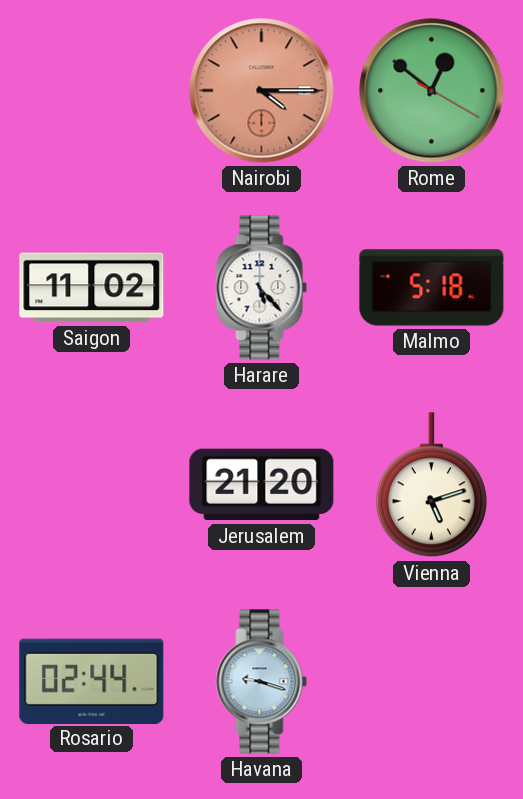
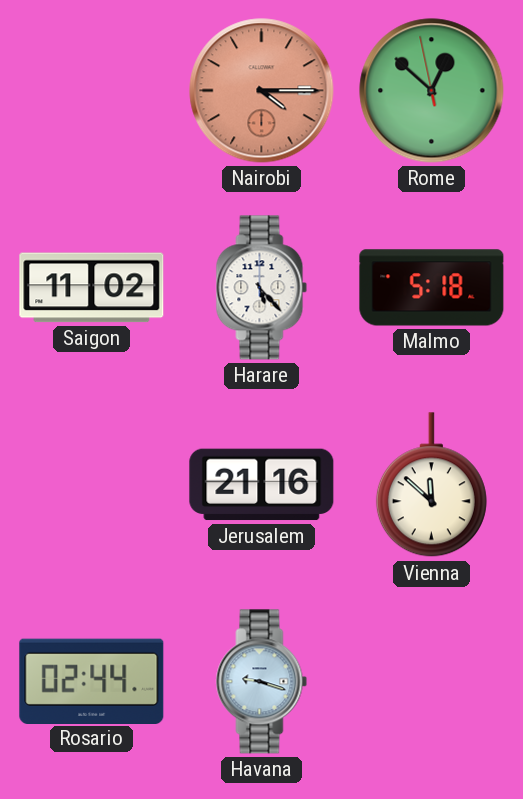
Rome: 12:51:20 -> 12:51:58 (432, 91)
Jerusalem: 21:20 -> 21:16 (262, 485)
Vienna: 5:12 -> 11:52 (431, 485)
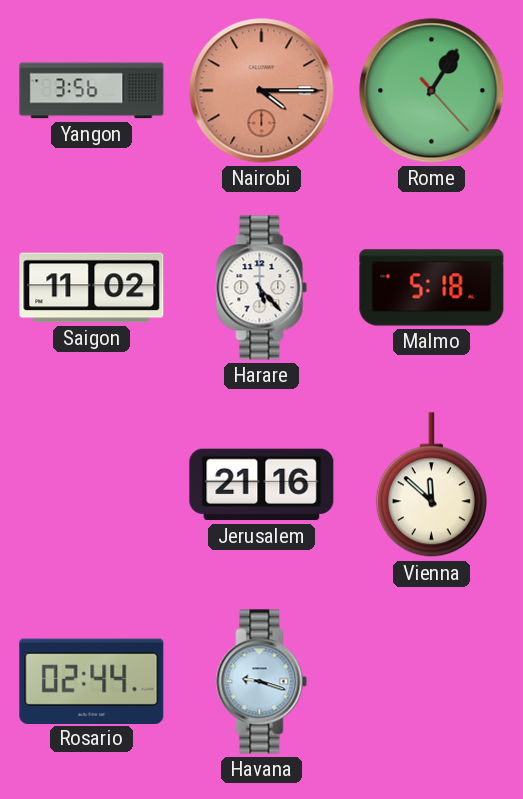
Yangon: none -> 3:56 (92, 91)
Rome: 12:51 -> 1:05 (432, 91)
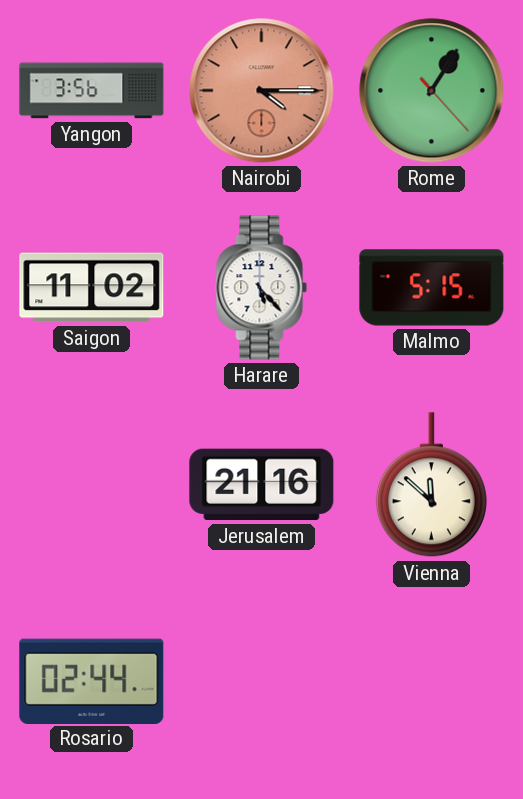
Malmo: 5:18 -> 5:15 (432, 288)
Havana: 9:18 -> none (262, 682)
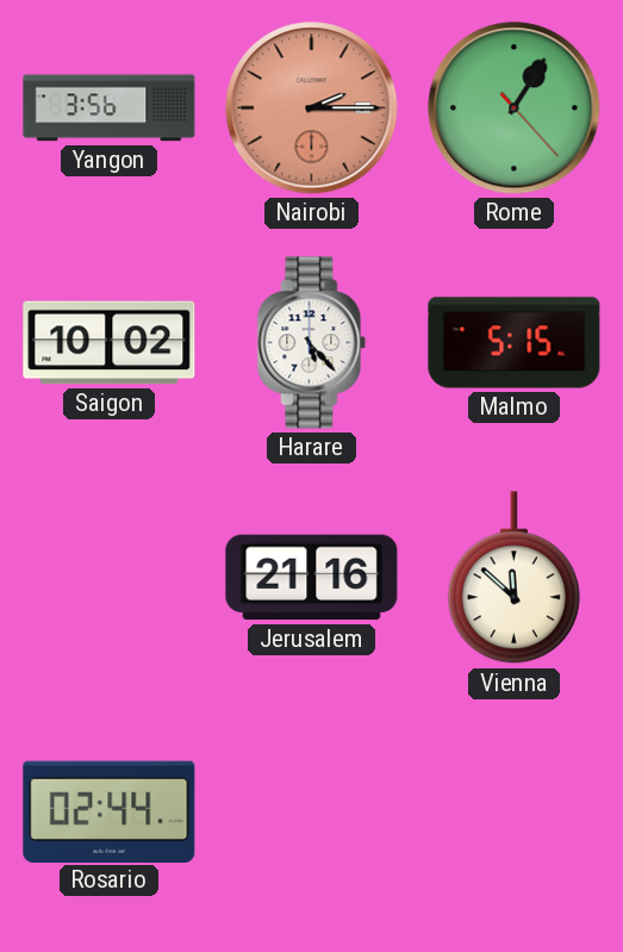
Nairobi: 4:15 -> 2:15 (312, 108)
Saigon: 11:02 -> 10:02 (110, 343)
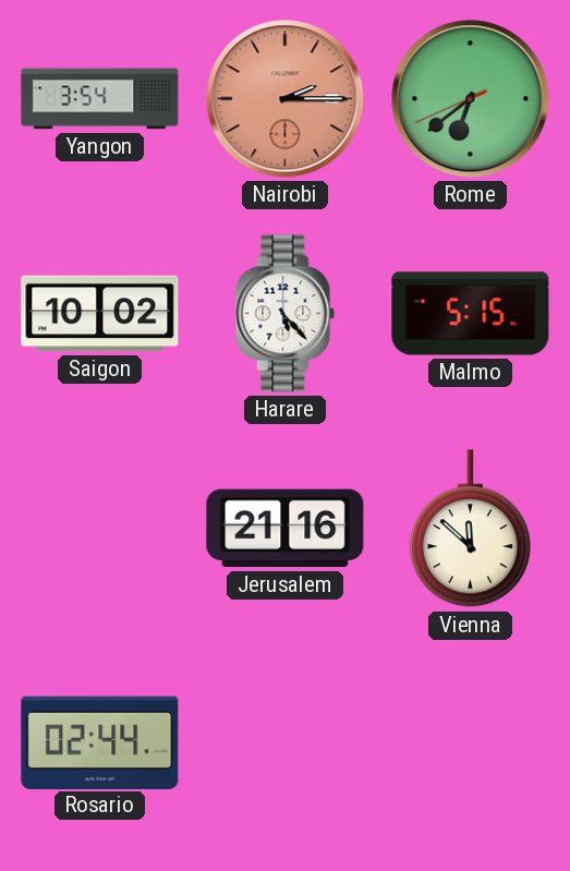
Yangon: 3:56 -> 3:54 (100, 99)
Rome: 1:05 -> 6:38 (471, 99)
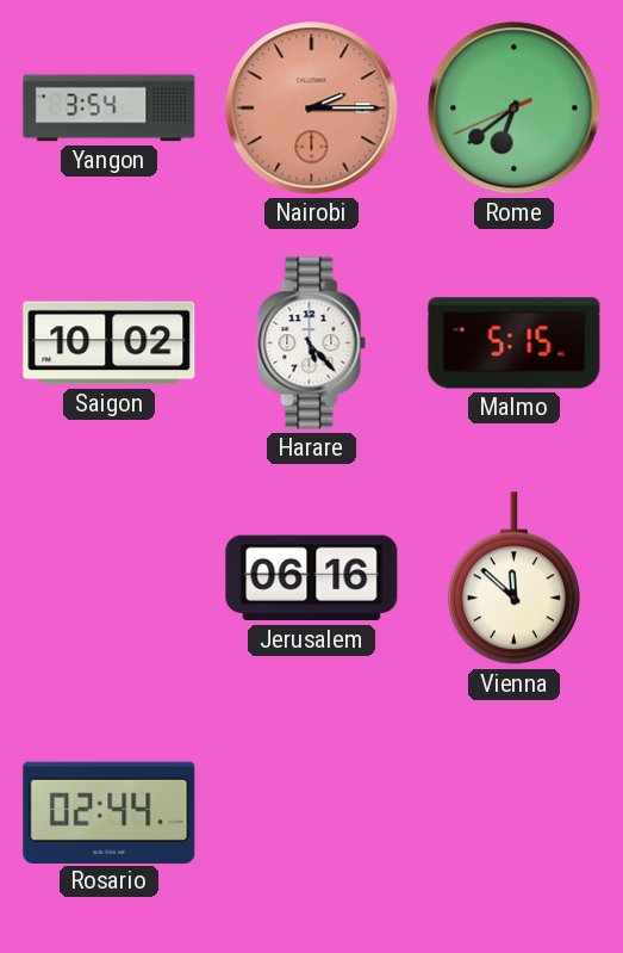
Jerusalem: 21:16 -> 06:16 (312, 578)
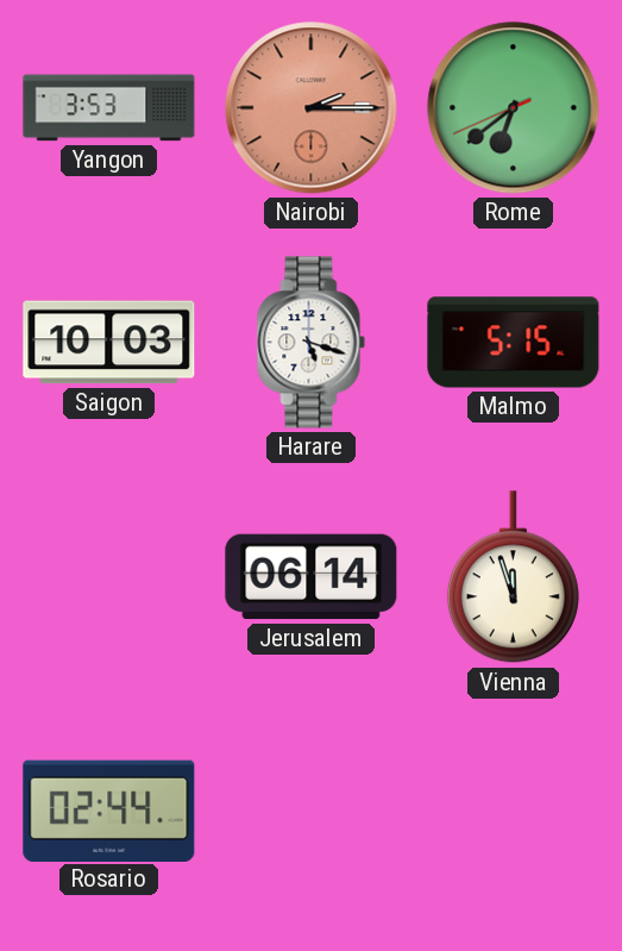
Yangon: 3:54 -> 3:53 (109, 108)
Saigon: 10:02 -> 10:03 (109, 343)
Harare: 5:23 -> 5:18 (312, 343)
Jerusalem: 06:16 -> 06:14 (312, 577)
Vienna: 11:52 -> 11:57 (513, 577)
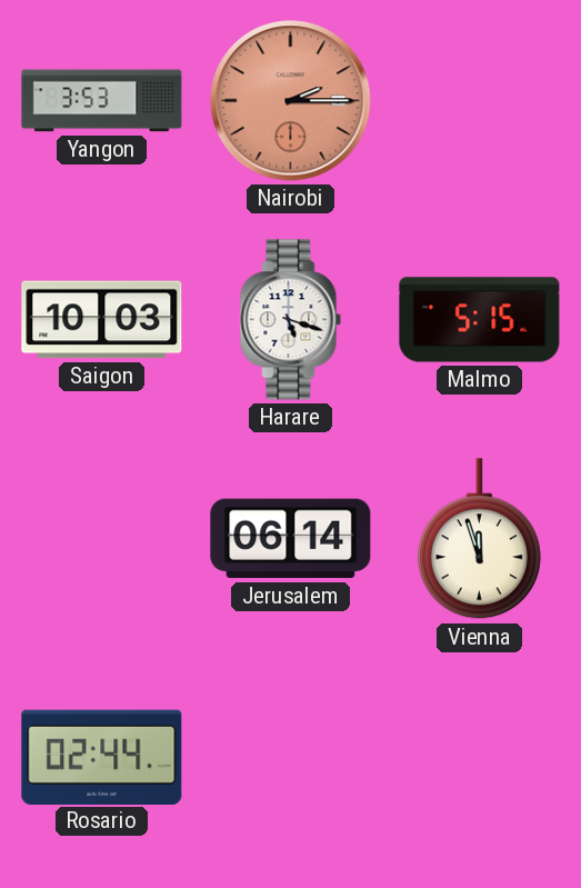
Rome: 6:38 -> none (514, 108)
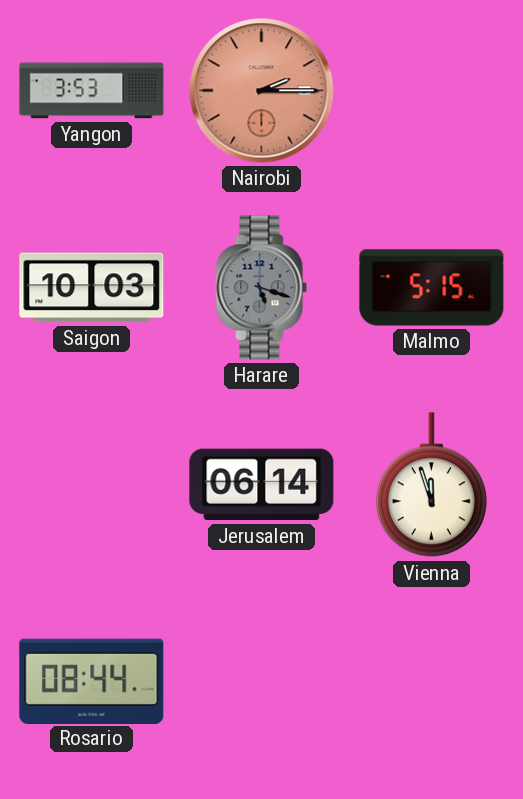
Harare dial: white -> grey (262, 288)
Rosario: 02:44 -> 08:44 (92, 681)
